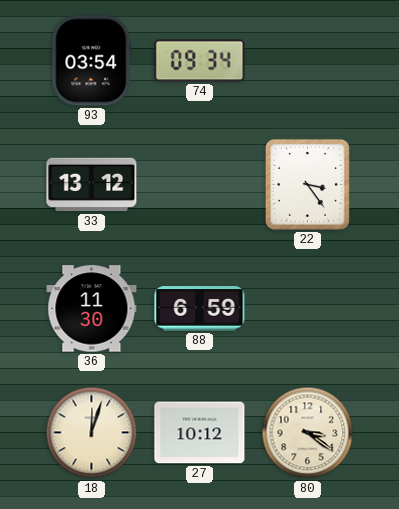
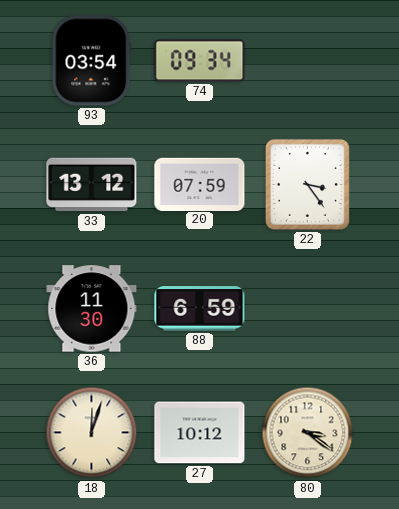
20: none -> 07:59 (200, 184)
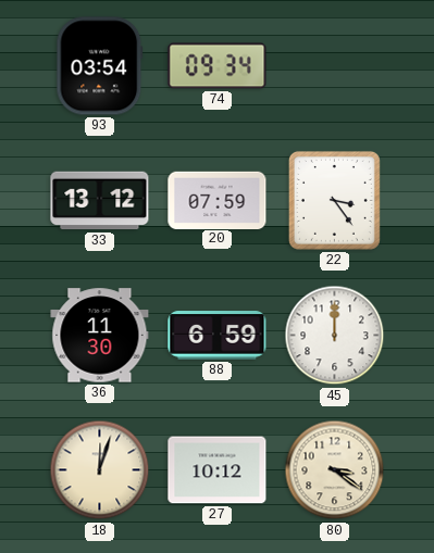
45: none -> 12:00 (335, 336)
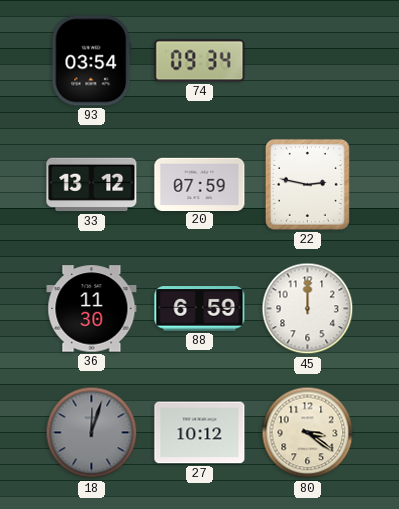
22: 3:24 -> 2:47 (307, 184)
18 dial: cream -> grey (92, 433)
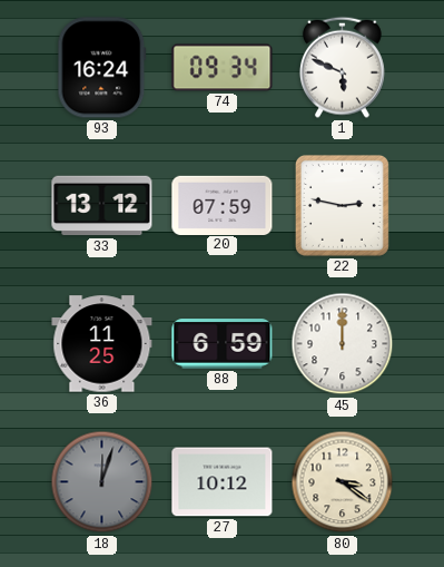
93: 03:54 -> 16:24 (102, 68)
1: none -> 5:49 (342, 67)
36: 11:30 -> 11:25 (102, 344)
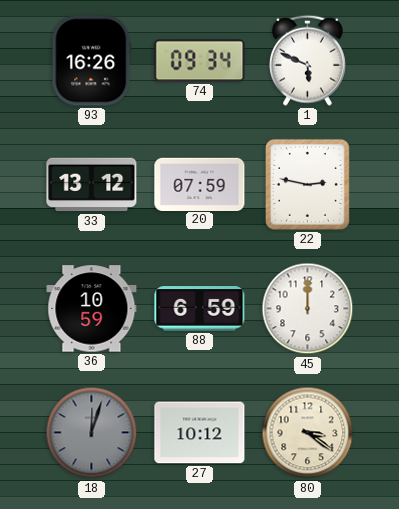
93: 16:24 -> 16:26 (92, 61)
36: 11:25 -> 10:59 (92, 309)
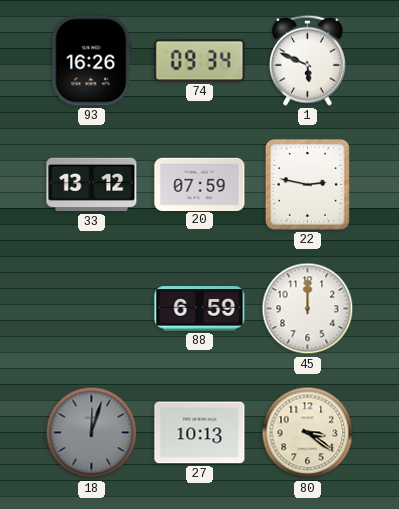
36: 10:59 -> none (92, 309)
27: 10:12 -> 10:13 (200, 433)
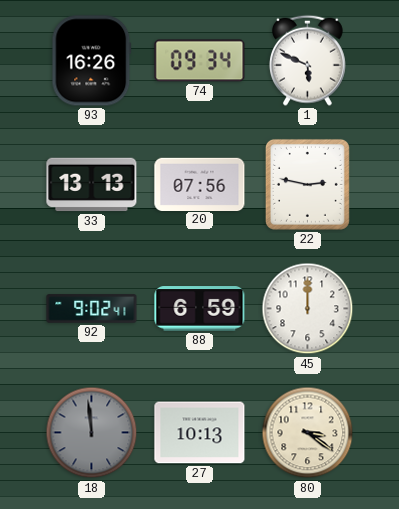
33: 13:12 -> 13:13 (92, 185)
20: 07:59 -> 07:56 (200, 184)
92: none -> 9:02 (92, 309)
18: 12:03 -> 11:59 (92, 433)
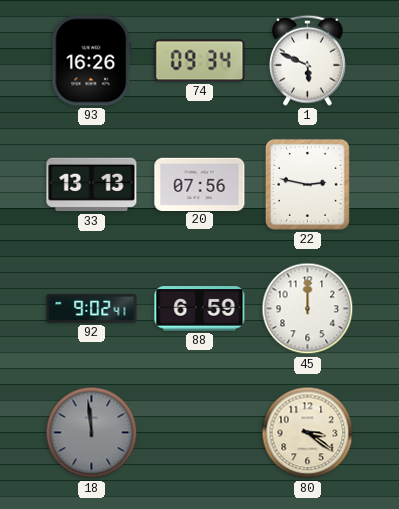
27: 10:13 -> none (200, 433)
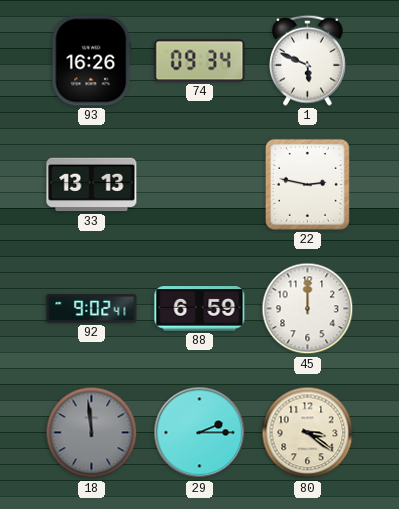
20: 07:56 -> none (200, 184)
29: none -> 2:15 (200, 433)
